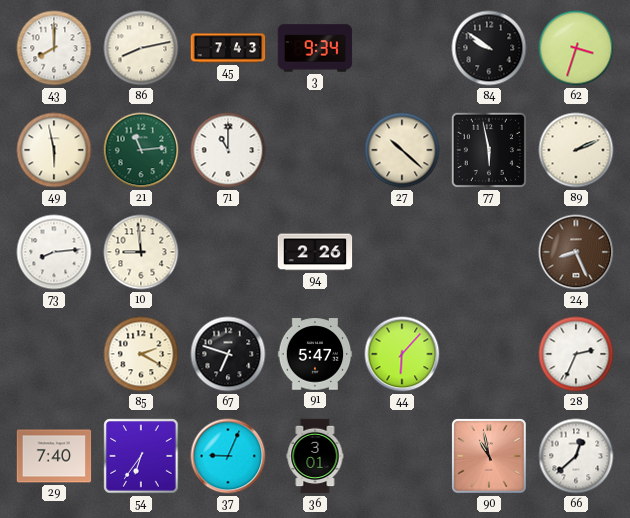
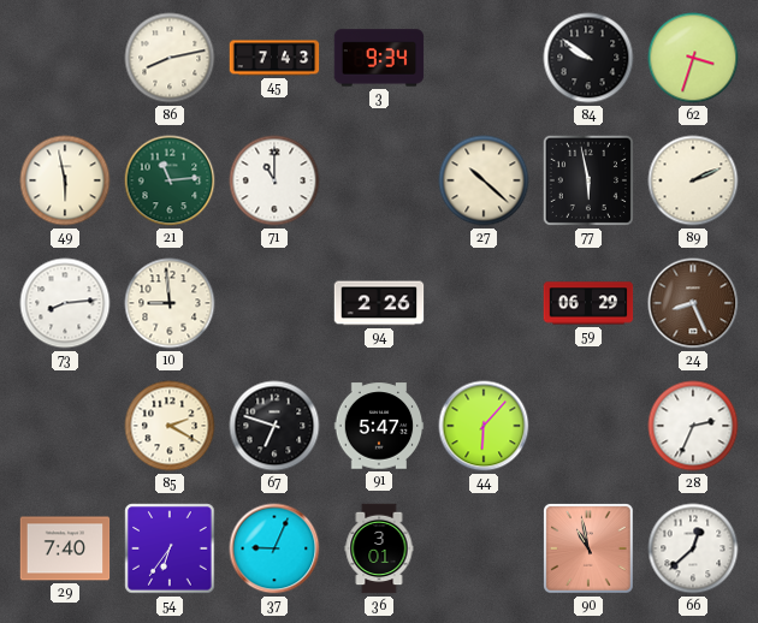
43: 8:00 -> none (54, 48)
59: none -> 06:29 (588, 303)
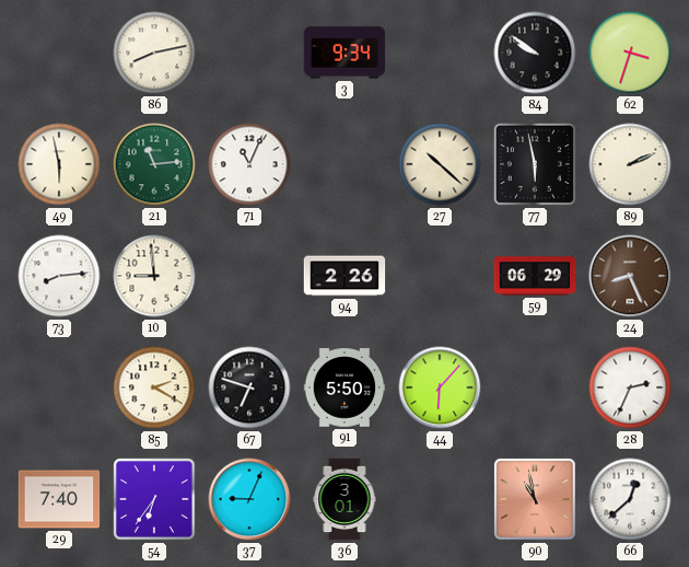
45: 7:43 -> none (274, 58)
71: 11:00 -> 11:04 (249, 164)
91: 5:47 -> 5:50 (344, 387)
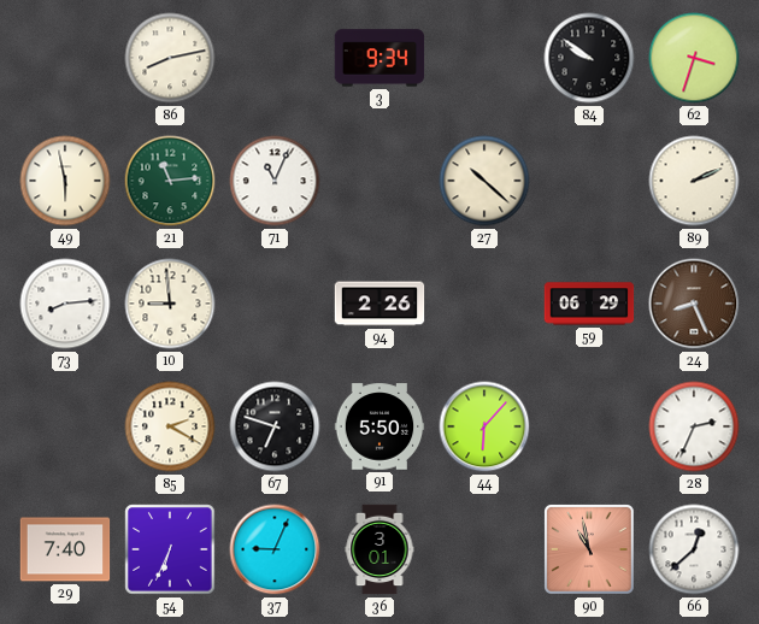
77: 5:58 -> none (535, 164)
54: 6:36 -> 6:34 (170, 549)
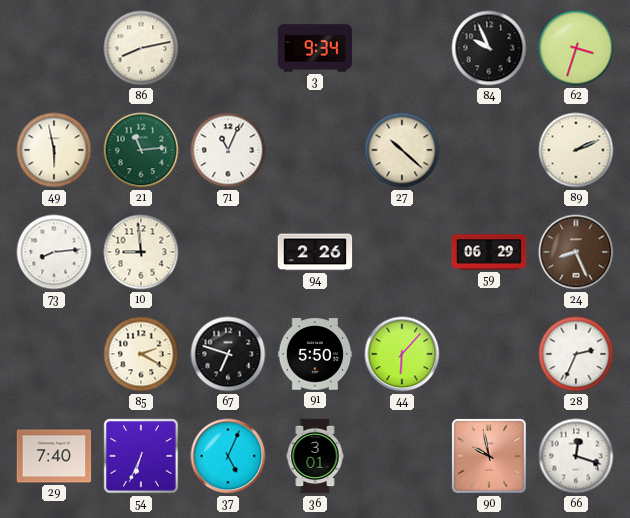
84: 9:51 -> 9:56 (489, 48)
37: 9:04 -> 5:04 (228, 456)
90: 10:58 -> 9:58 (490, 457)
66: 12:38 -> 12:18 (576, 456)
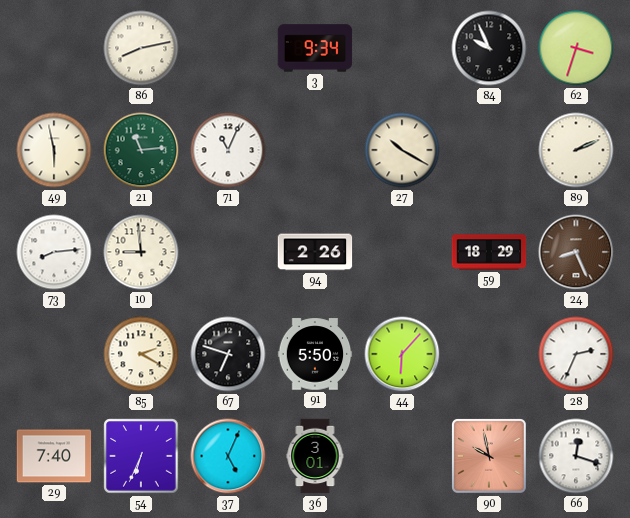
27: 10:22 -> 10:20 (402, 150)
59: 06:29 -> 18:29 (489, 252)
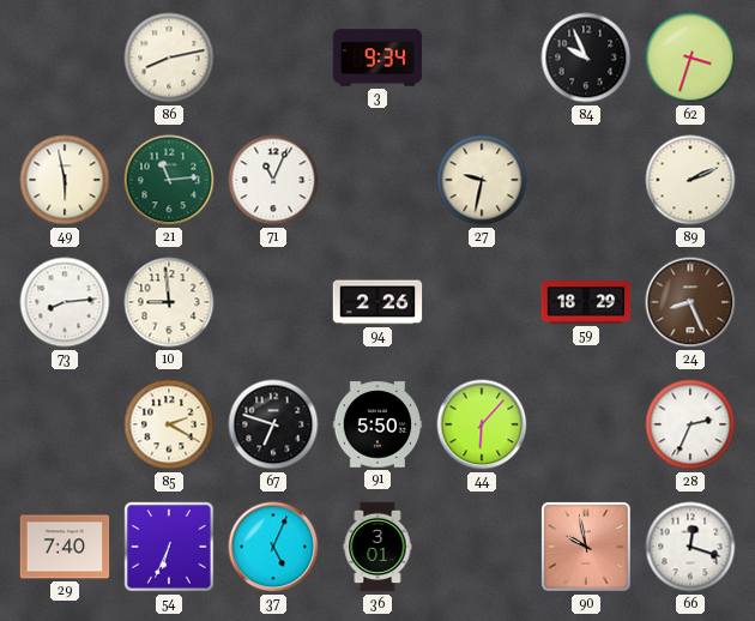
27: 10:20 -> 9:32 (482, 180)
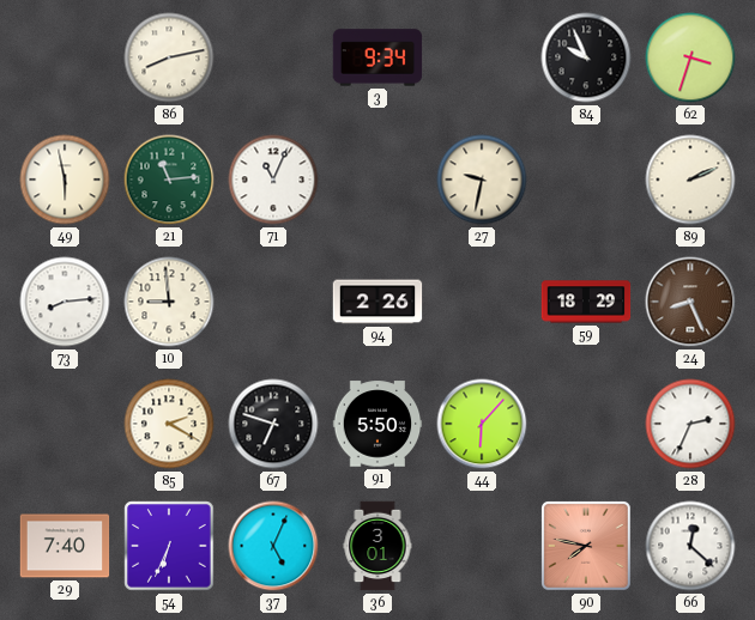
90: 9:58 -> 7:47 (587, 547)
66: 12:18 -> 12:22 (690, 546)
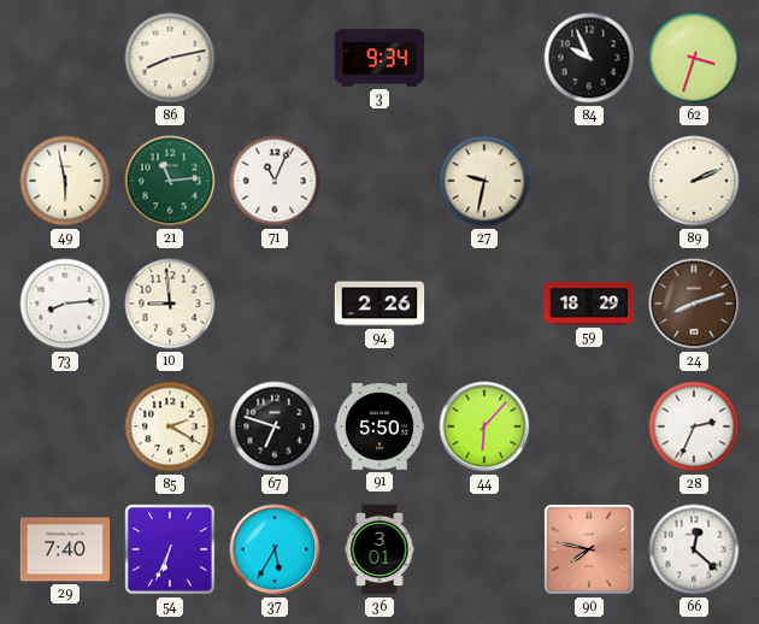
24: 8:26 -> 8:12 (694, 304)
37: 5:04 -> 5:35 (275, 549)
